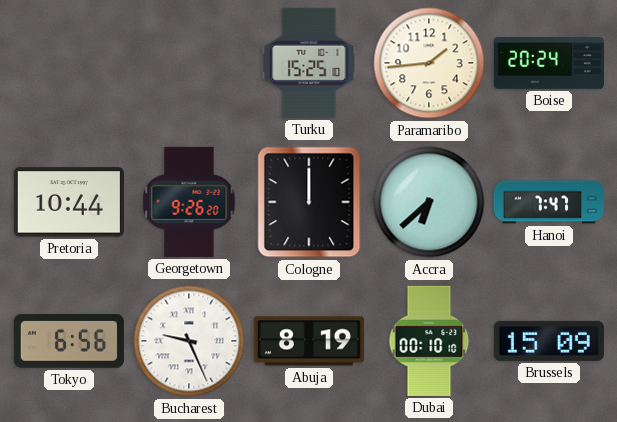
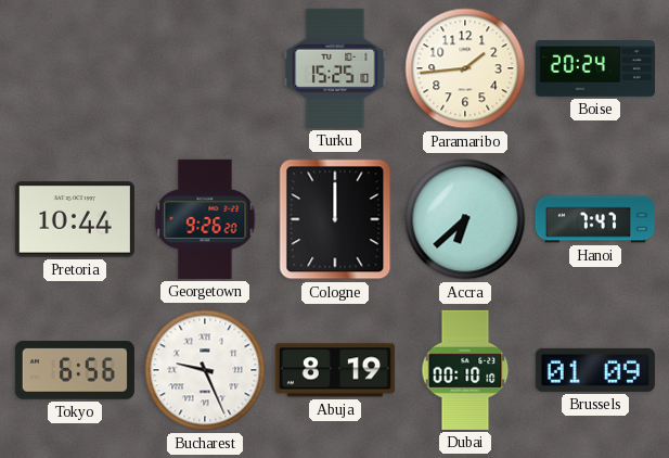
Brussels: 15:09 -> 01:09 (595, 370)
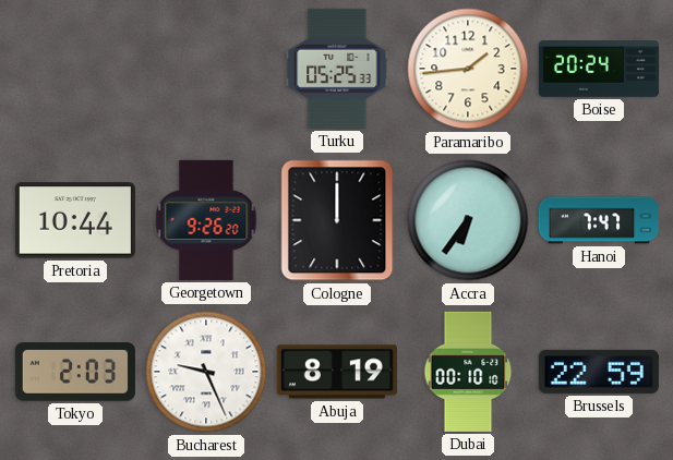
Turku: 15:25 -> 05:25 (337, 69)
Accra: 6:38 -> 6:36 (468, 220)
Tokyo: 6:56 -> 2:03 (75, 372)
Brussels: 01:09 -> 22:59 (599, 372)
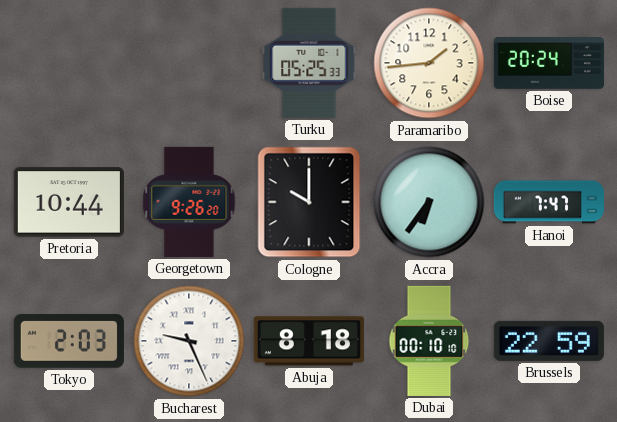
Cologne: 12:00 -> 10:00 (309, 202)
Abuja: 8:19 -> 8:18 (309, 341)
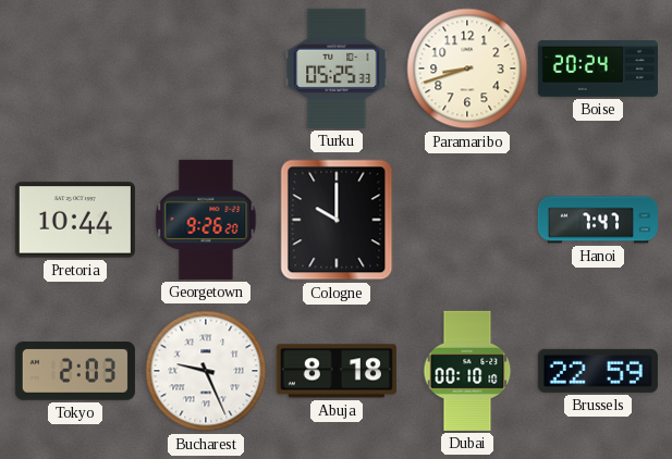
Paramaribo: 1:44 -> 8:42 (467, 69)
Accra: 6:36 -> none (429, 202)
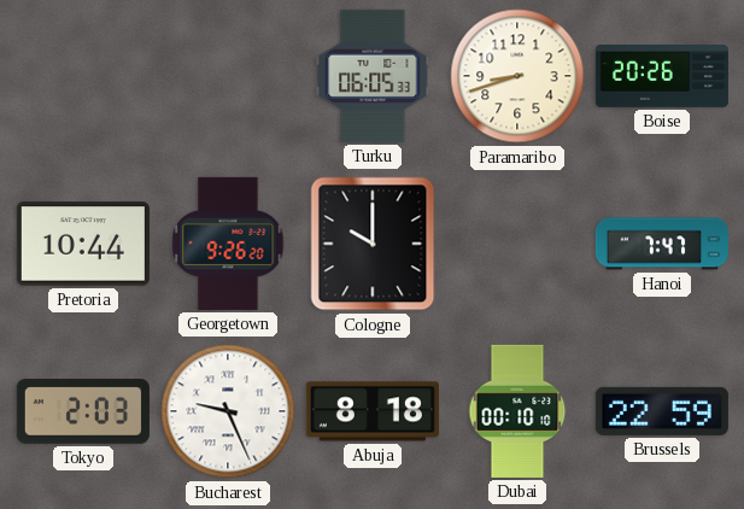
Turku: 05:25 -> 06:05 (373, 76)
Boise: 20:24 -> 20:26 (662, 77)
